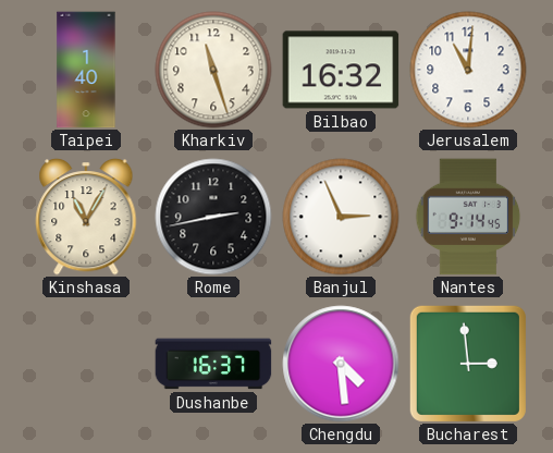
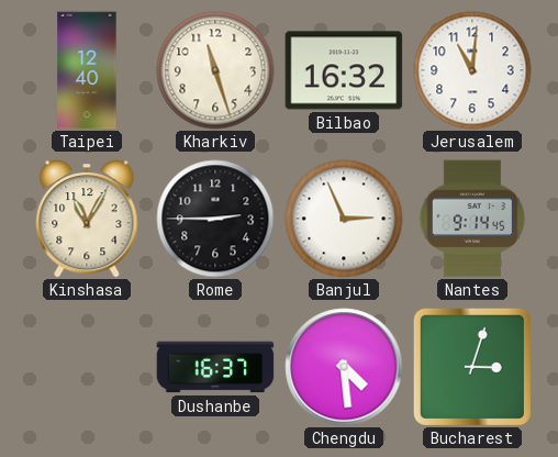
Taipei: 1:40 -> 12:40 (87, 70)
Rome: 2:43 -> 2:45 (215, 219)
Bucharest: 2:59 -> 3:03 (472, 367)
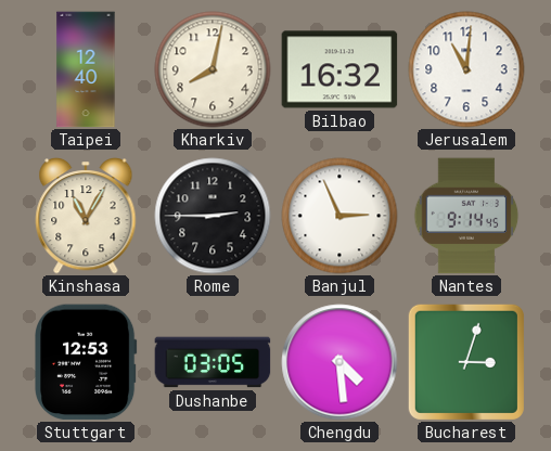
Kharkiv: 11:27 -> 8:02 (213, 69)
Stuttgart: none -> 12:53 (87, 362)
Dushanbe: 16:37 -> 03:05 (213, 362)
